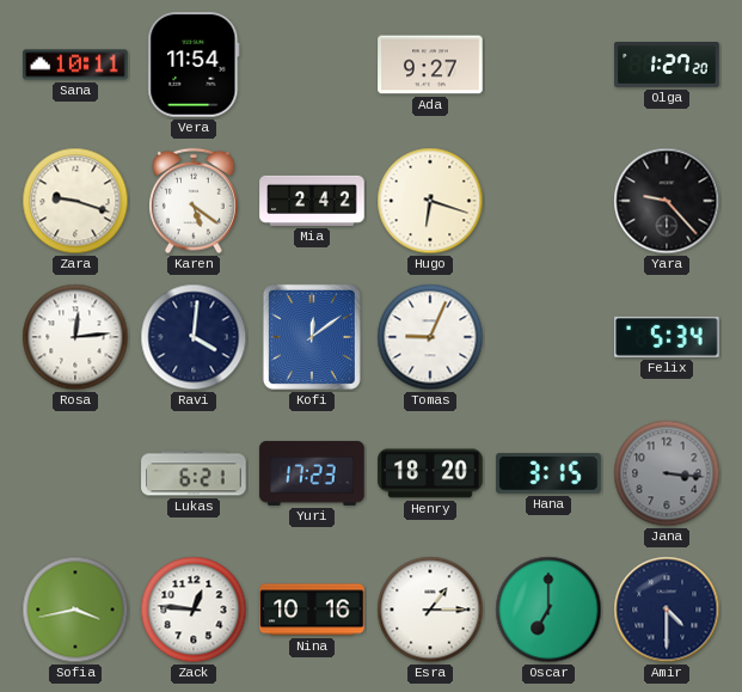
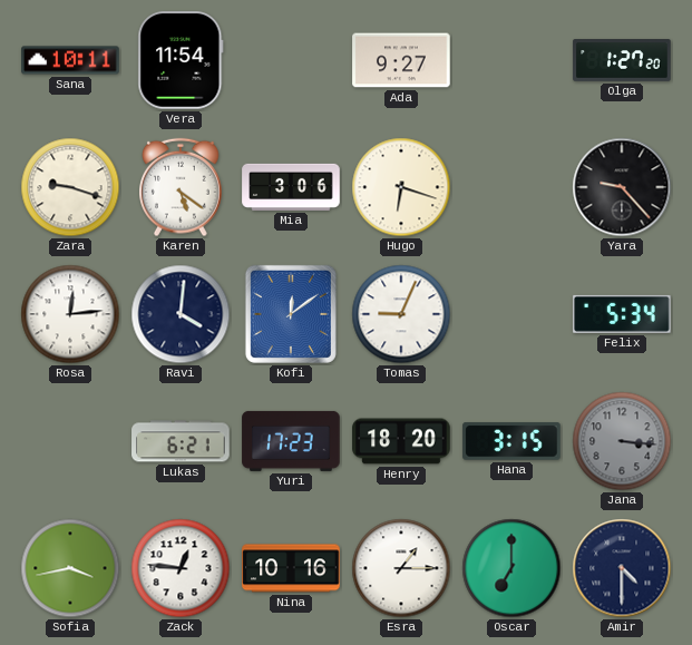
Mia: 2:42 -> 3:06 (291, 187)
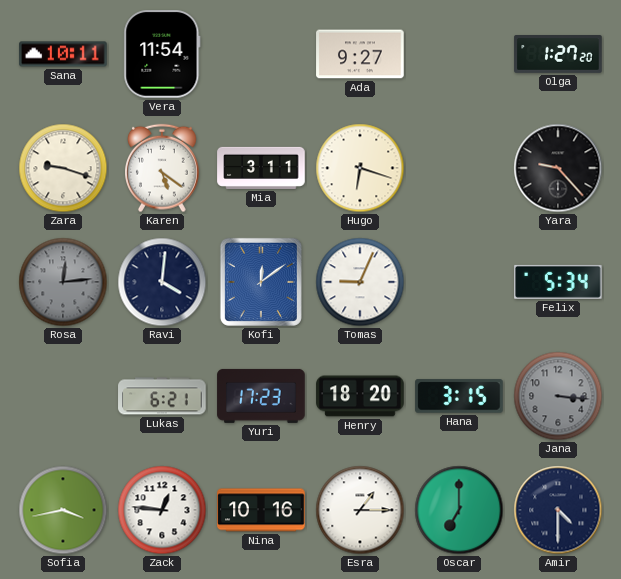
Mia: 3:06 -> 3:11 (261, 168)
Rosa dial: white -> grey (63, 282)
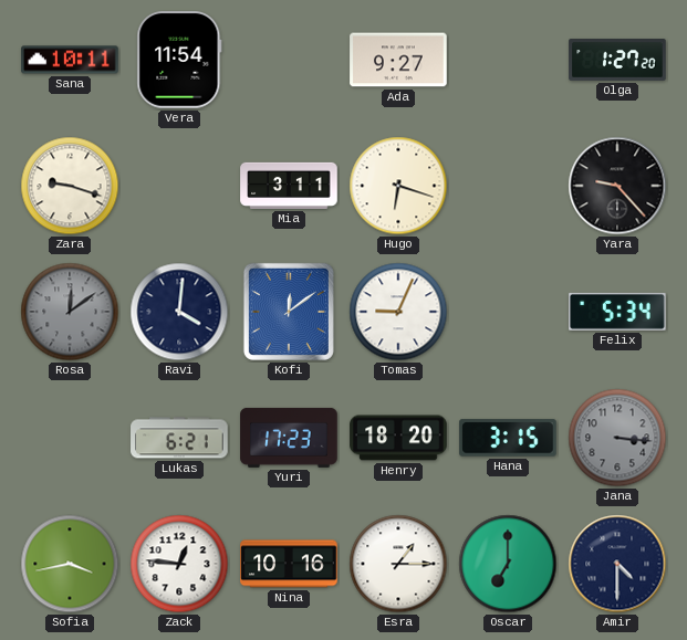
Karen: 5:21 -> none (163, 168)
Rosa: 12:14 -> 12:09 (70, 312)
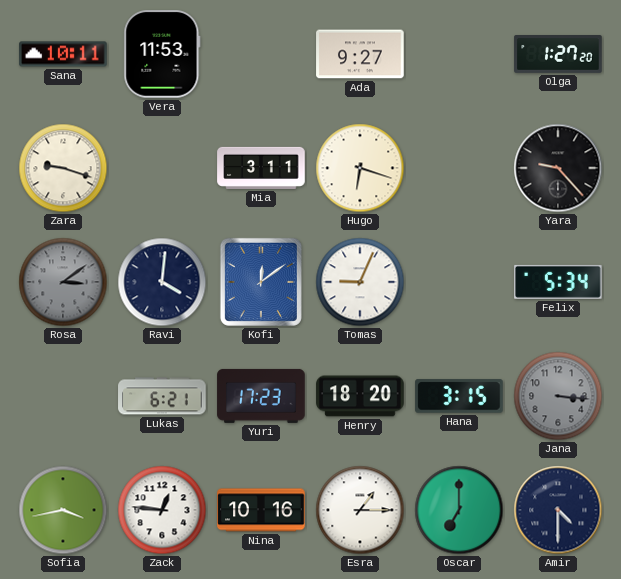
Vera: 11:54 -> 11:53 (162, 54)
Rosa: 12:09 -> 3:09 (63, 282)
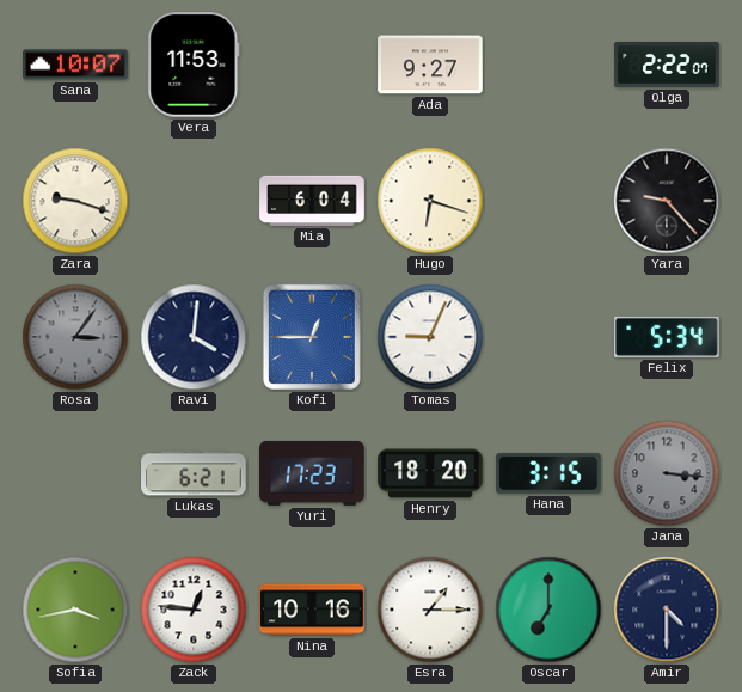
Sana: 10:11 -> 10:07 (75, 65)
Olga: 1:27 -> 2:22 (667, 66)
Mia: 3:11 -> 6:04 (312, 201)
Rosa: 3:09 -> 3:06 (75, 337)
Kofi: 12:09 -> 12:45 (312, 337)
